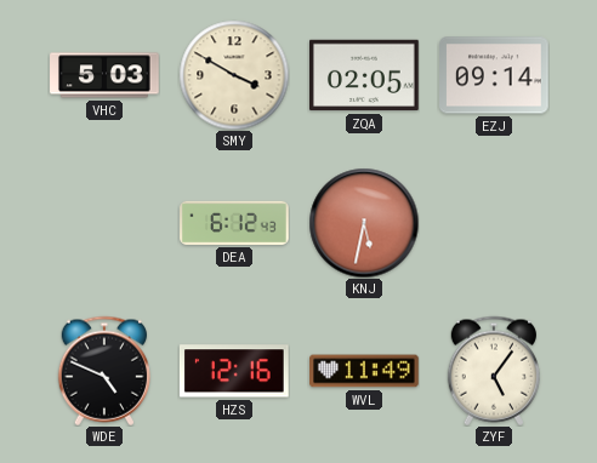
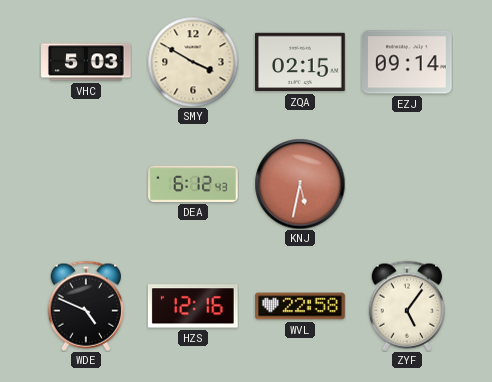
ZQA: 02:05 -> 02:15 (300, 62)
WVL: 11:49 -> 22:58 (300, 306)
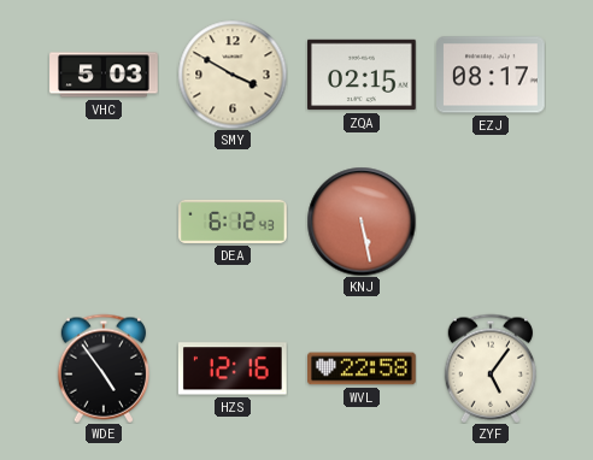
EZJ: 09:14 -> 08:17 (492, 75)
KNJ: 5:32 -> 5:28 (362, 222)
WDE: 4:49 -> 4:54 (102, 368)
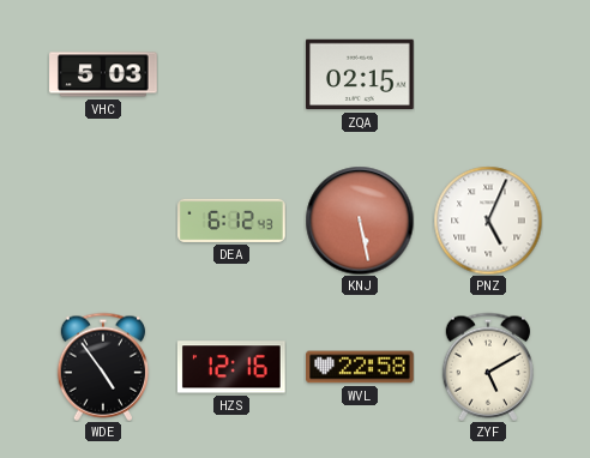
SMY: 3:50 -> none (233, 75)
EZJ: 08:17 -> none (492, 75)
PNZ: none -> 5:04 (488, 221)
ZYF: 5:06 -> 5:10 (487, 367)
